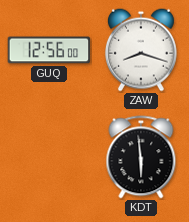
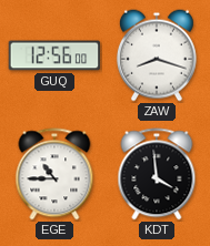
EGE: none -> 10:45 (54, 174)
KDT: 5:59 -> 3:59 (157, 174)
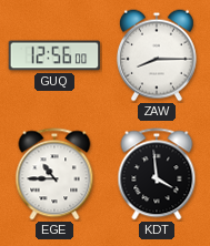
ZAW: 8:18 -> 8:15 (157, 55)
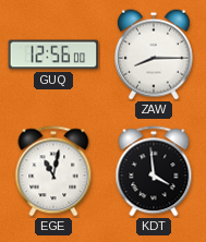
EGE: 10:45 -> 11:02 (53, 171)
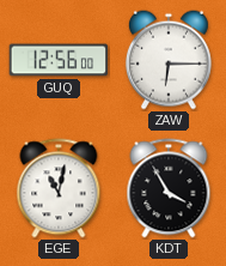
ZAW: 8:15 -> 6:15 (169, 60)
KDT: 3:59 -> 3:55 (169, 188)
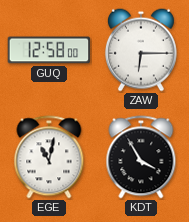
GUQ: 12:56 -> 12:58 (49, 50)
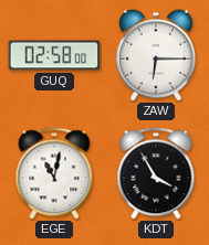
GUQ: 12:58 -> 02:58 (54, 55)
